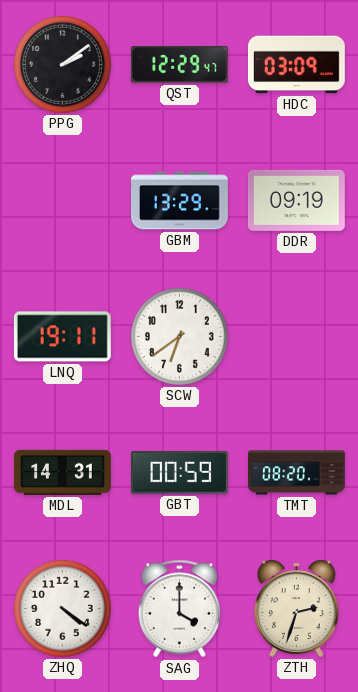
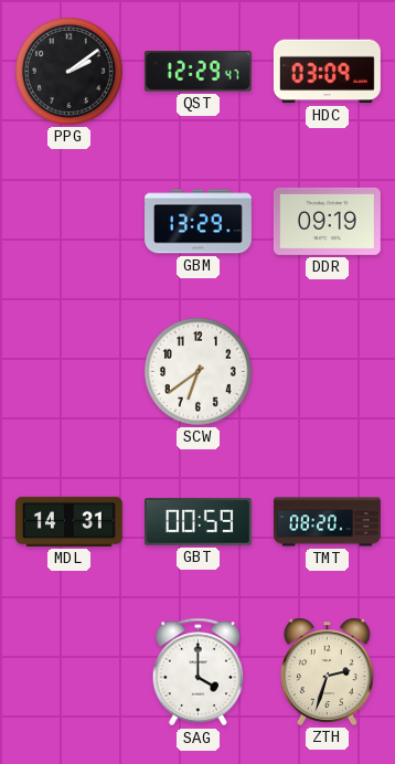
LNQ: 19:11 -> none (62, 337)
ZHQ: 4:21 -> none (62, 608)
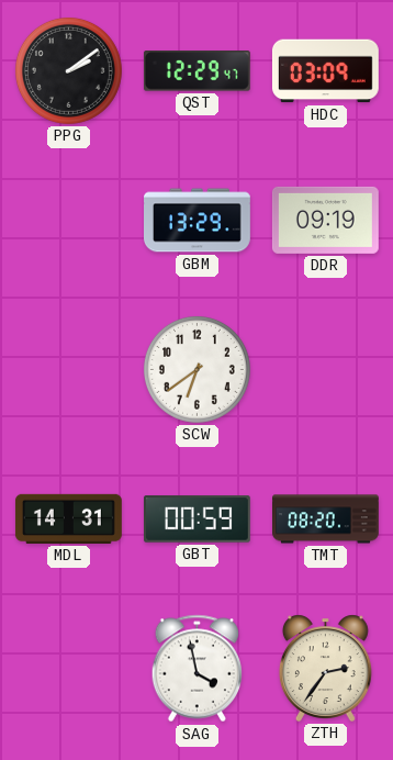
SAG: 4:00 -> 3:58 (196, 669)
ZTH: 2:33 -> 2:36 (325, 668)
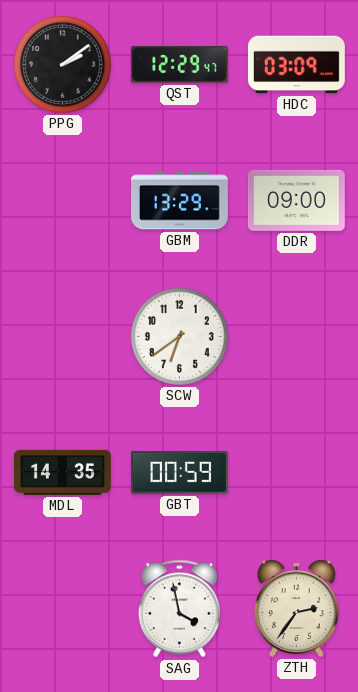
DDR: 09:19 -> 09:00 (296, 200)
MDL: 14:31 -> 14:35 (62, 472)
TMT: 08:20 -> none (326, 519)
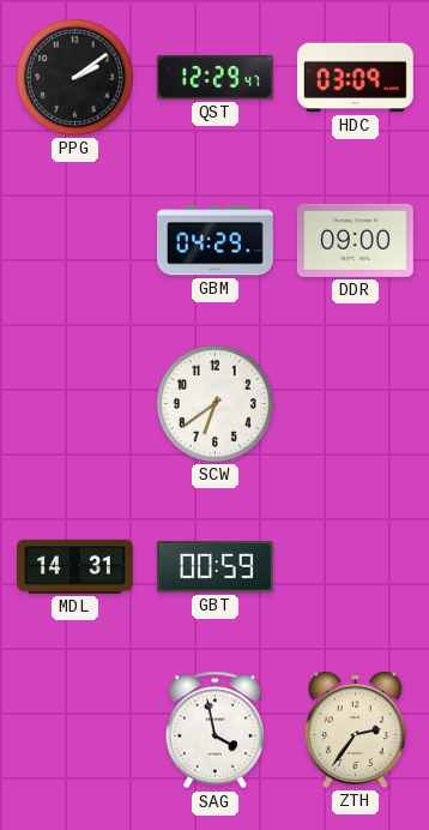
GBM: 13:29 -> 04:29 (216, 241)
MDL: 14:35 -> 14:31 (74, 566)
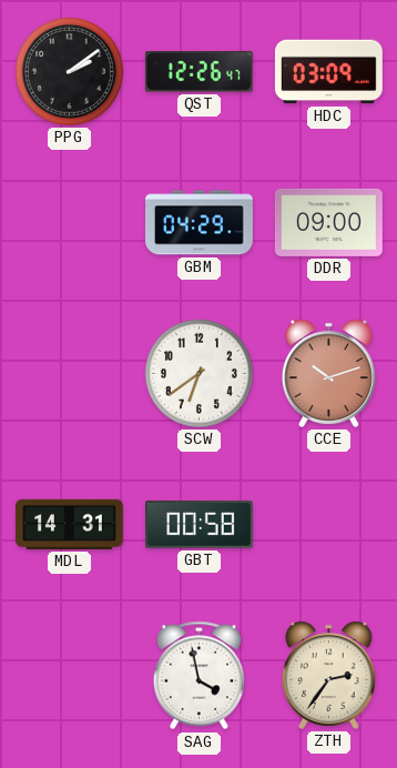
QST: 12:29 -> 12:26 (198, 72)
CCE: none -> 10:12 (328, 373)
GBT: 00:59 -> 00:58 (198, 525)
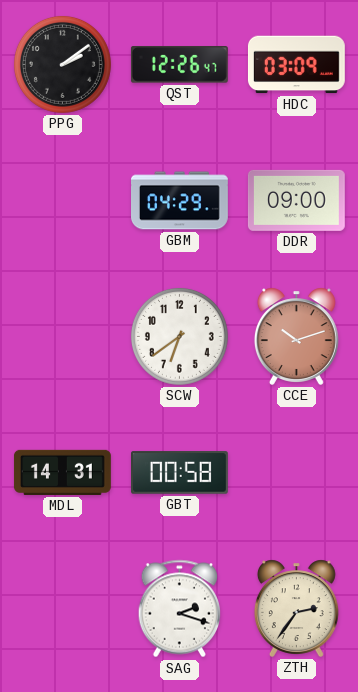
SAG: 3:58 -> 2:18 (179, 609)
